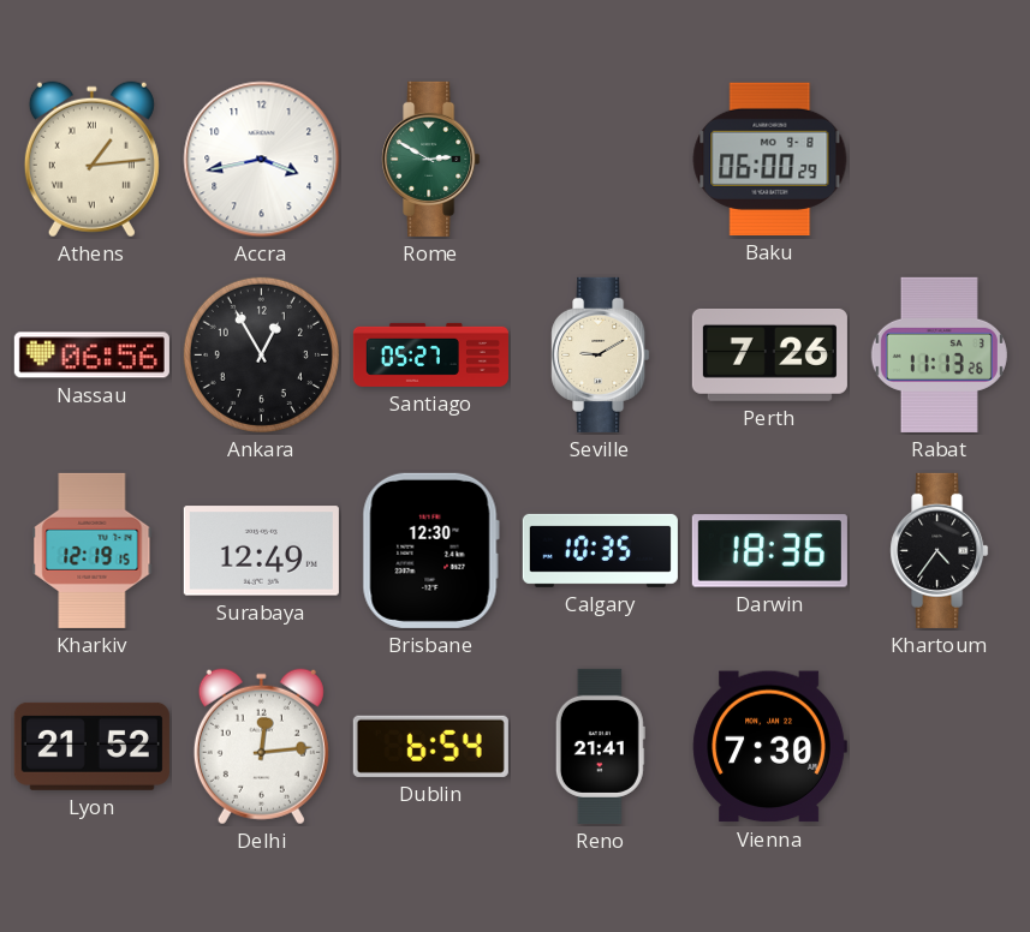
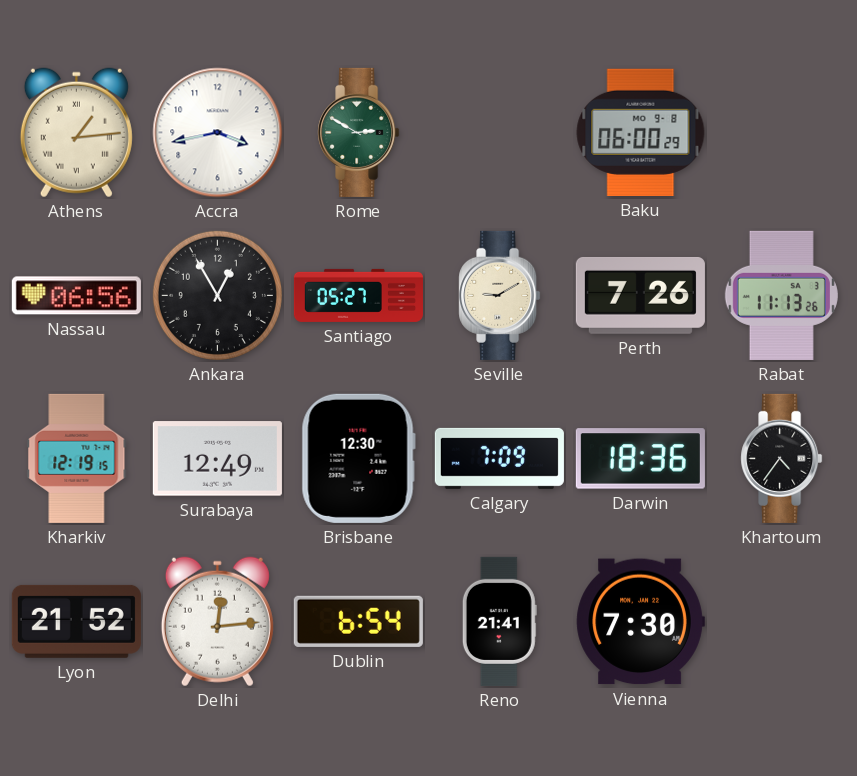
Calgary: 10:35 -> 7:09 (499, 458)
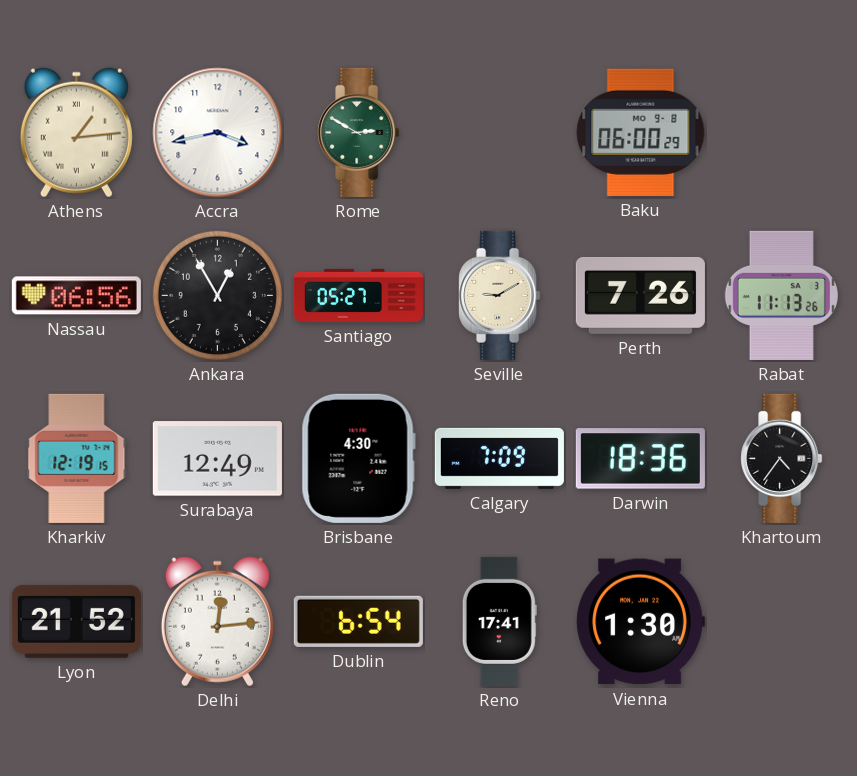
Brisbane: 12:30 -> 4:30 (358, 458)
Reno: 21:41 -> 17:41 (499, 621)
Vienna: 7:30 -> 1:30 (640, 622)
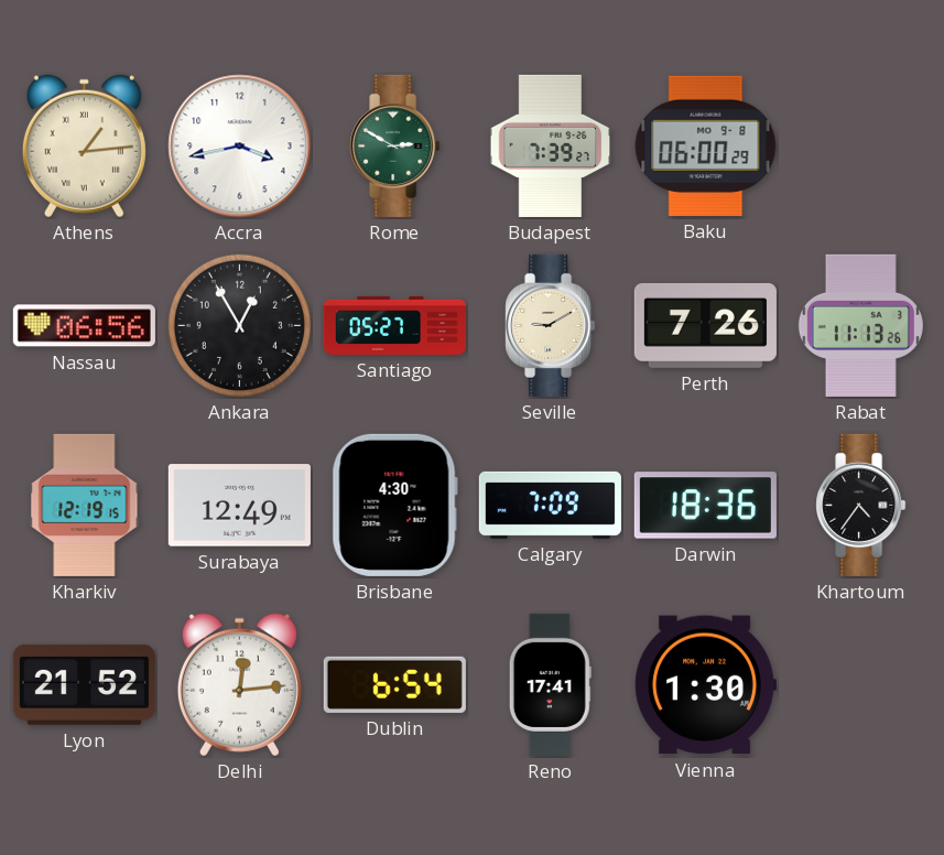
Budapest: none -> 7:39 (551, 145)
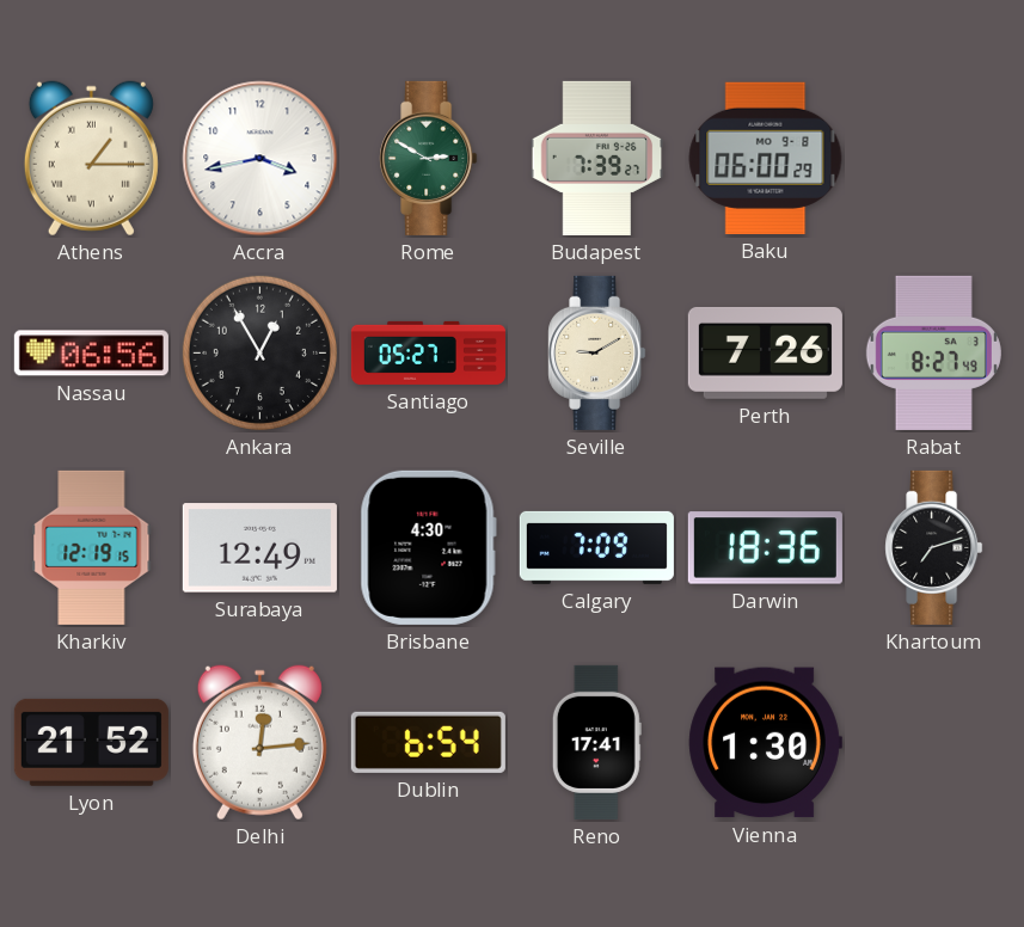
Athens: 1:14 -> 1:15 (91, 159)
Rabat: 11:13 -> 8:27 (933, 352)
Khartoum: 4:36 -> 7:12 (934, 547)
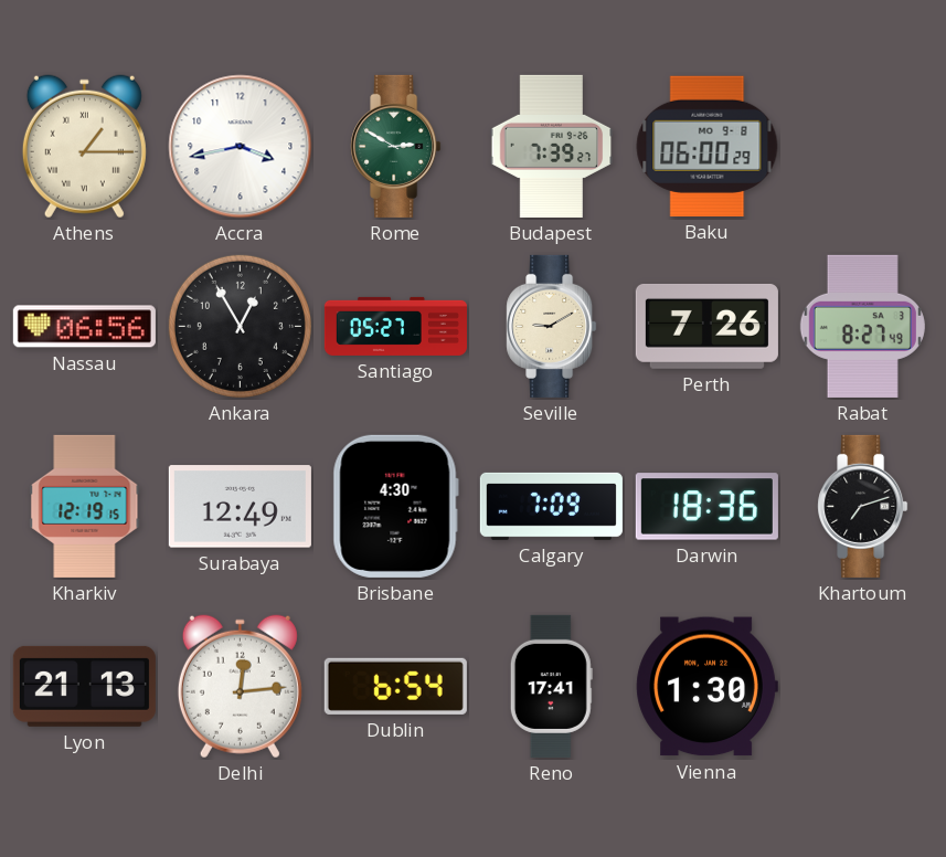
Lyon: 21:52 -> 21:13 (84, 686)
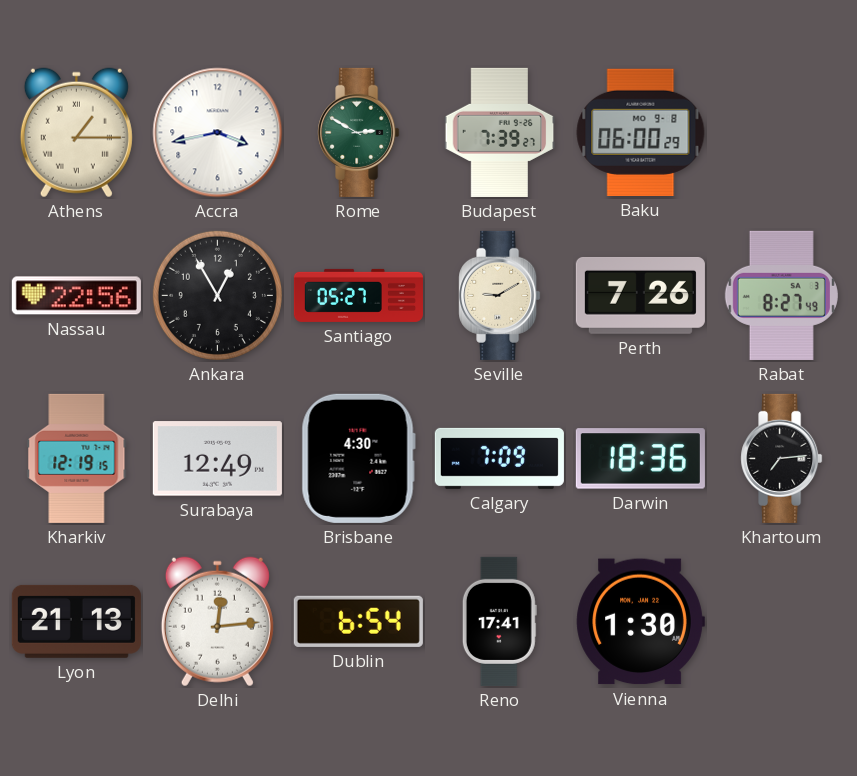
Nassau: 06:56 -> 22:56 (76, 296)
Khartoum: 7:12 -> 7:14 (782, 458)
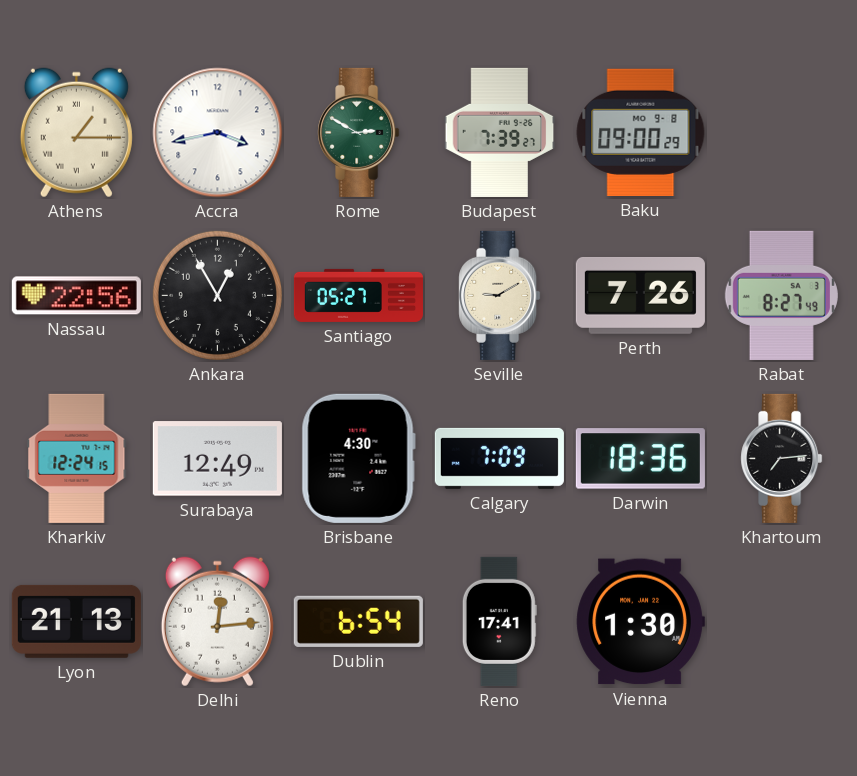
Baku: 06:00 -> 09:00 (641, 132)
Kharkiv: 12:19 -> 12:24 (77, 458)
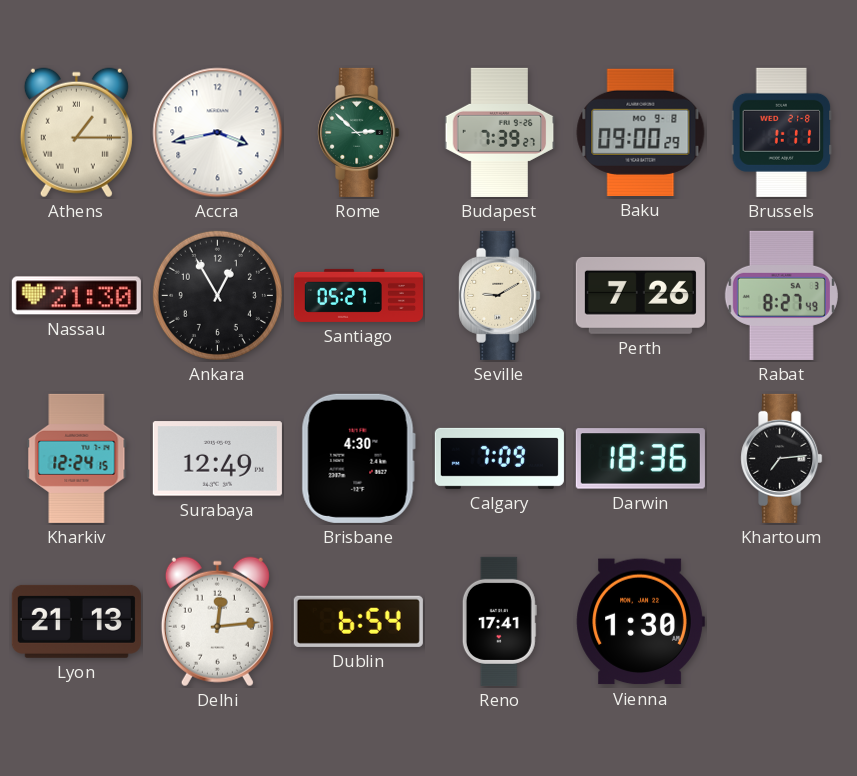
Rome: 2:50 -> 2:52 (359, 132)
Brussels: none -> 1:11 (782, 132)
Nassau: 22:56 -> 21:30 (76, 296)
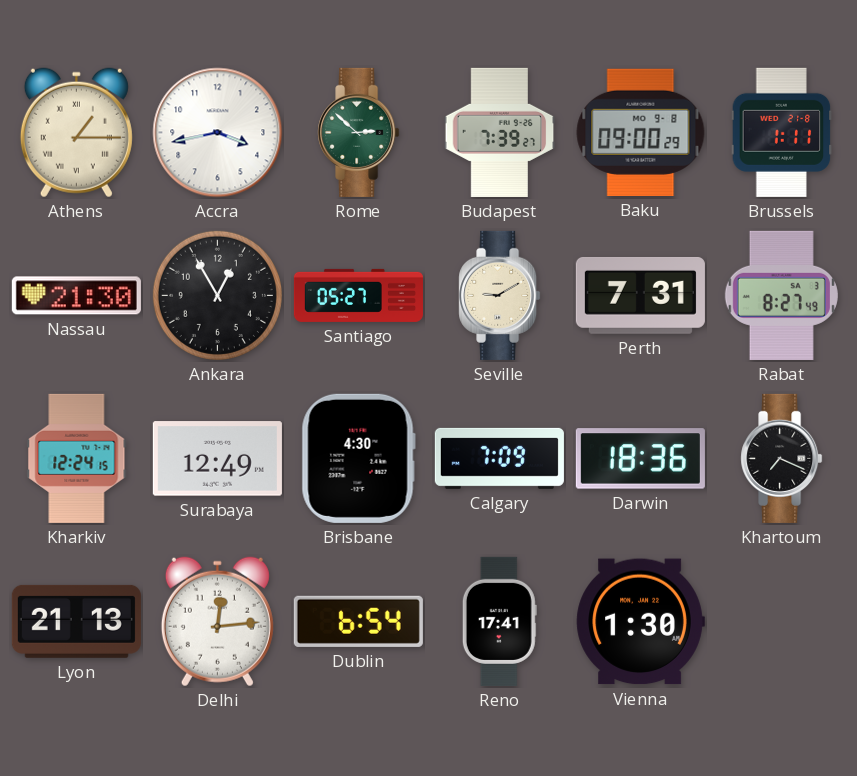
Perth: 7:26 -> 7:31 (640, 295)
Khartoum: 7:14 -> 7:19 (782, 458)
